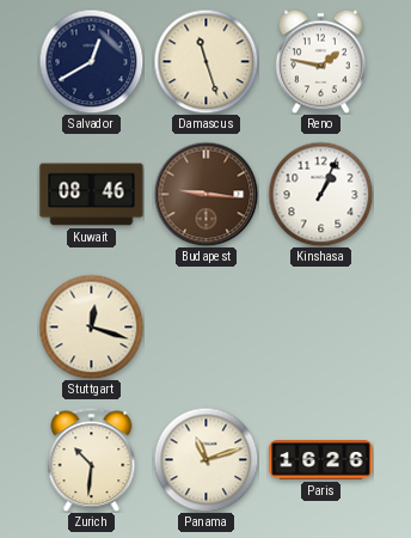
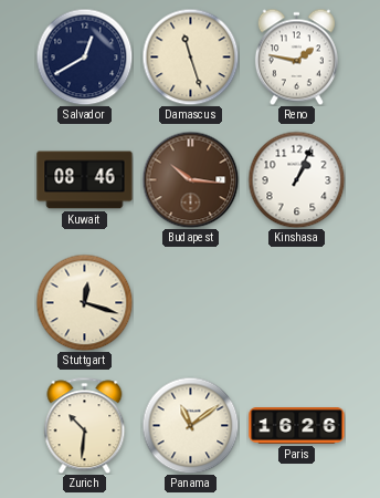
Budapest: 9:16 -> 10:16 (190, 179)
Panama: 11:12 -> 11:09 (190, 425)
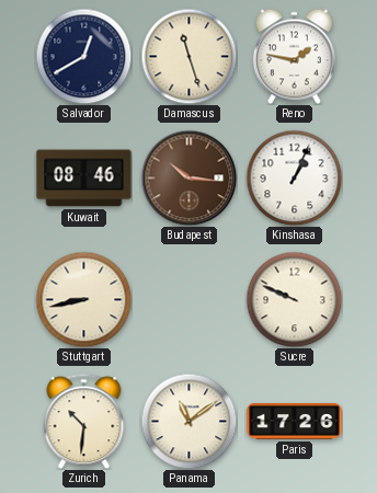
Stuttgart: 12:18 -> 8:43 (83, 299)
Sucre: none -> 9:49 (294, 299)
Paris: 16:26 -> 17:26 (295, 422)
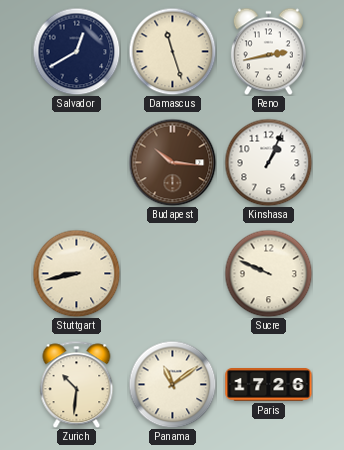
Reno: 1:47 -> 2:43 (268, 51)
Kuwait: 08:46 -> none (84, 179)
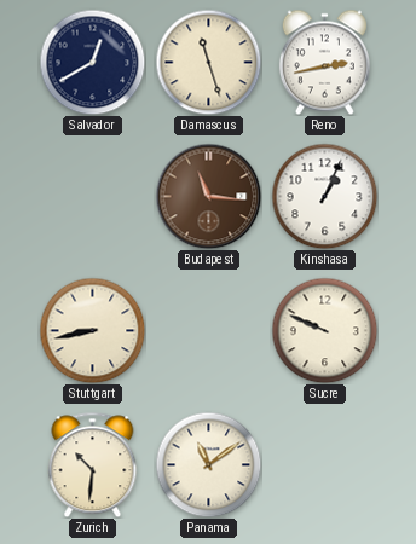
Budapest: 10:16 -> 11:16 (208, 196)
Paris: 17:26 -> none (269, 385)
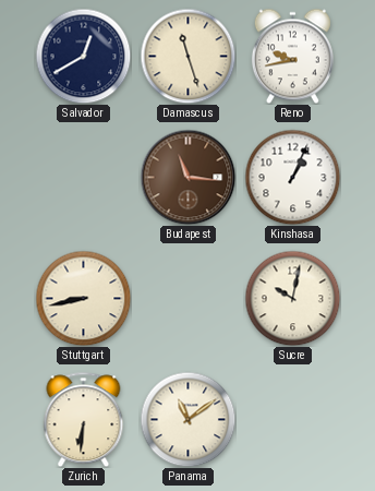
Reno: 2:43 -> 9:43 (292, 56)
Sucre: 9:49 -> 10:02 (292, 298)
Zurich: 10:31 -> 6:31 (84, 419)
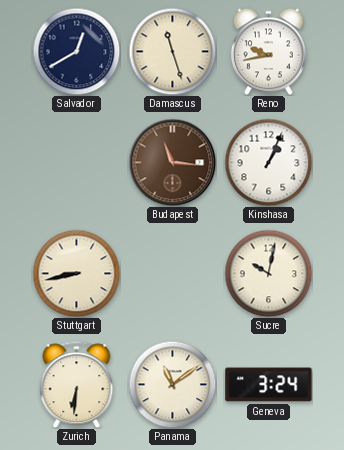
Geneva: none -> 3:24 (269, 385)
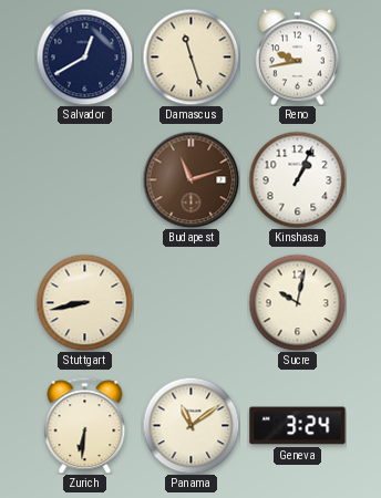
Budapest: 11:16 -> 11:12 (190, 179)
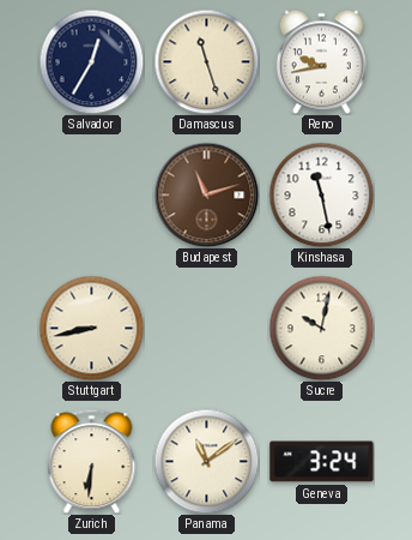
Salvador: 12:40 -> 12:35 (91, 61)
Kinshasa: 1:04 -> 11:28 (321, 194)
